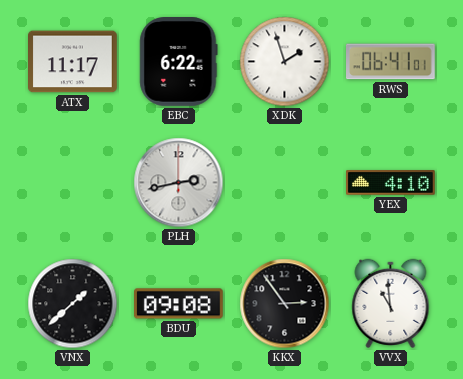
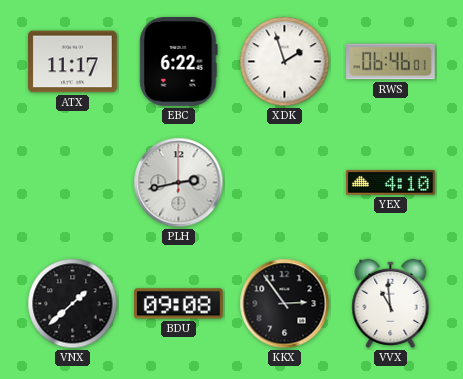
RWS: 06:41 -> 06:46 (391, 62)
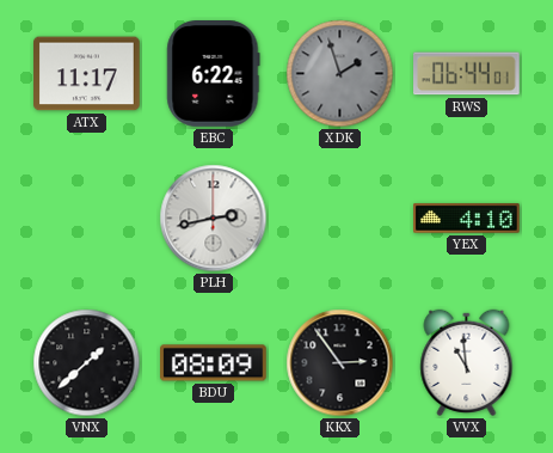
XDK dial: white -> grey (340, 74)
RWS: 06:46 -> 06:44 (467, 74)
BDU: 09:08 -> 08:09 (214, 363)
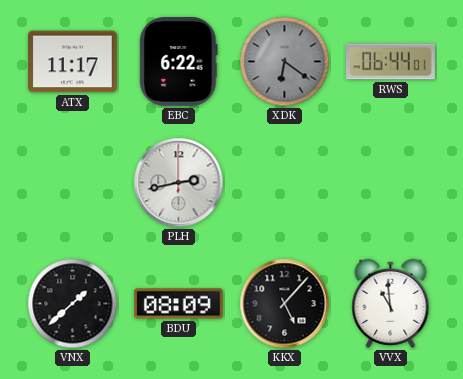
XDK: 1:57 -> 6:21 (285, 62)
YEX: 4:10 -> none (467, 219)
KKX: 2:54 -> 5:07 (285, 304)
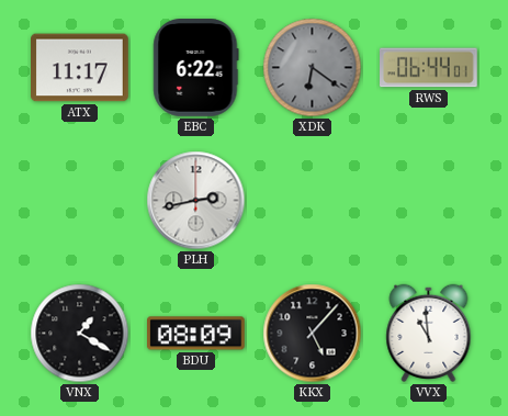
VNX: 1:38 -> 1:20 (80, 334)
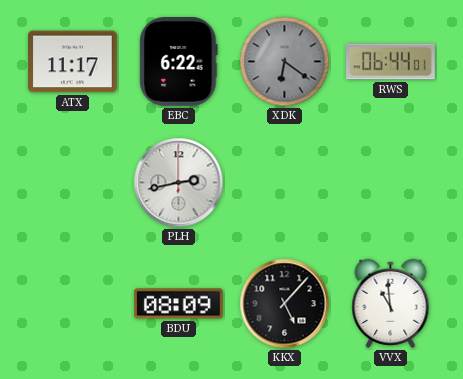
VNX: 1:20 -> none (80, 334)
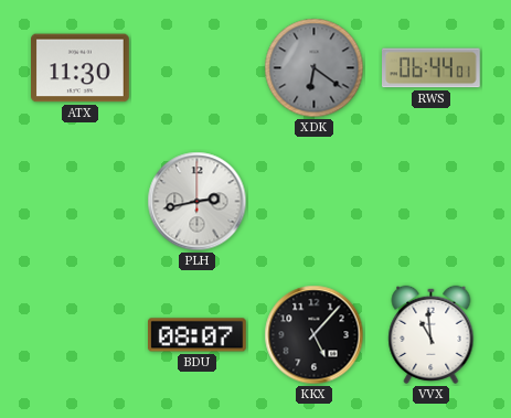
ATX: 11:17 -> 11:30 (81, 68)
EBC: 6:22 -> none (179, 62)
BDU: 08:09 -> 08:07 (198, 335)
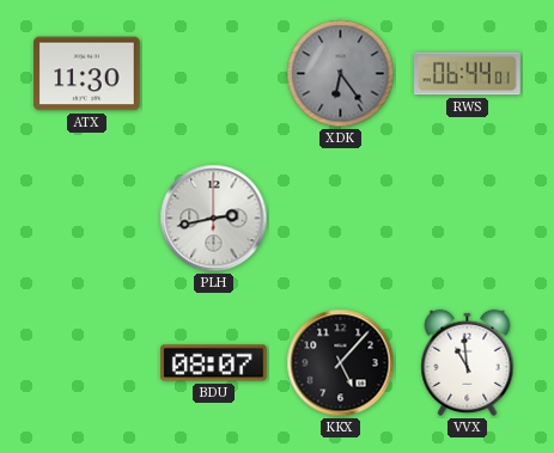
XDK: 6:21 -> 6:24 (341, 74)
